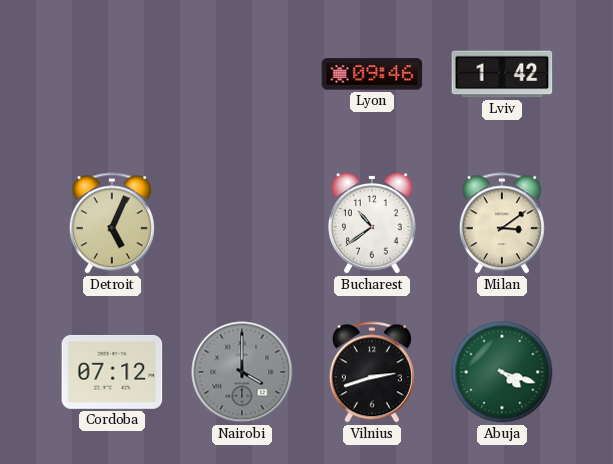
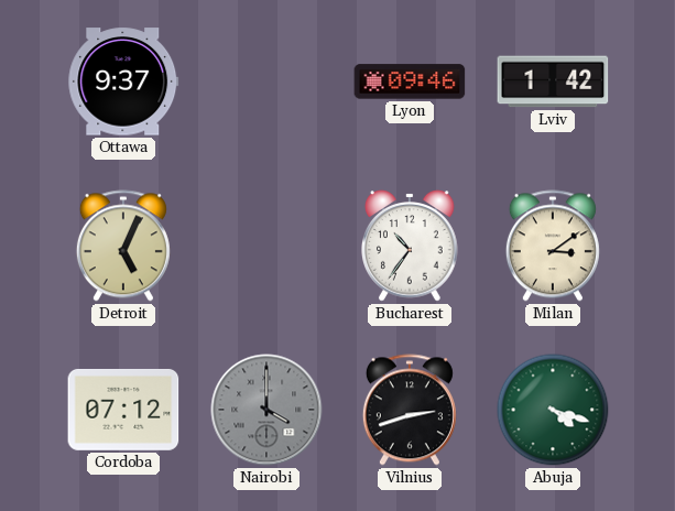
Ottawa: none -> 9:37 (123, 81)
Bucharest: 10:39 -> 10:36 (411, 246)
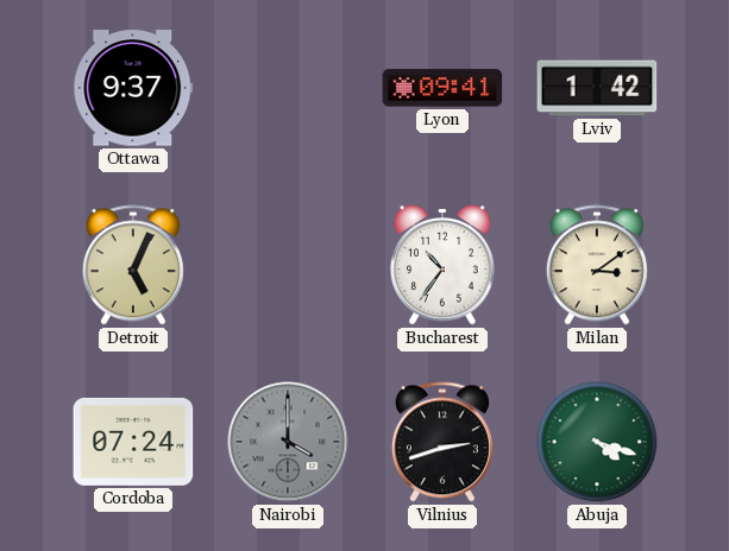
Lyon: 09:46 -> 09:41 (442, 88)
Cordoba: 07:12 -> 07:24 (133, 442)
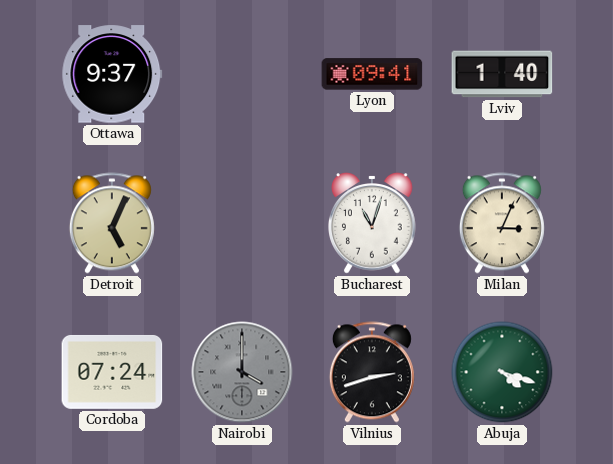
Lviv: 1:42 -> 1:40 (502, 74)
Bucharest: 10:36 -> 11:03 (373, 223)
Milan: 3:09 -> 3:04 (502, 223)
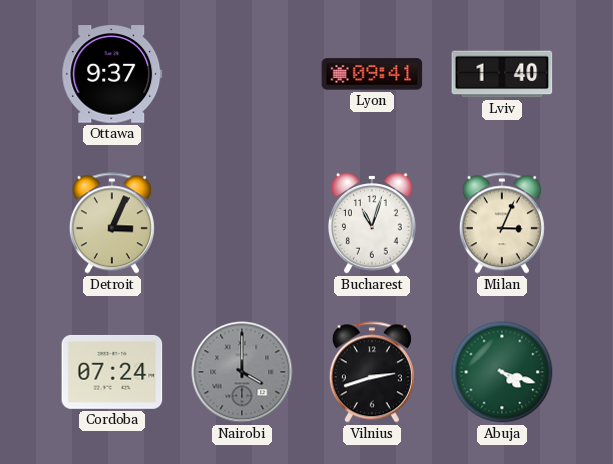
Detroit: 5:04 -> 3:04 (112, 223)
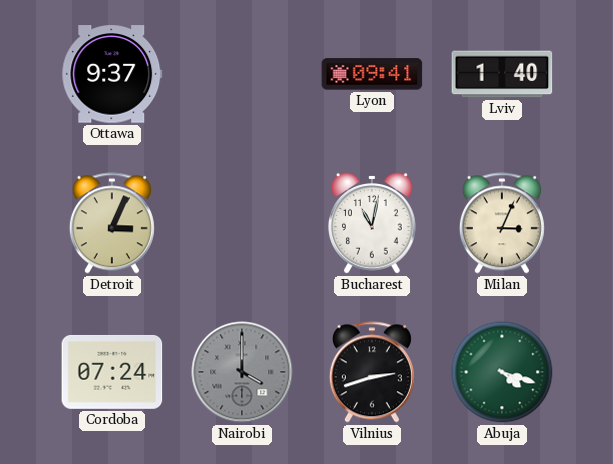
Bucharest: 11:03 -> 11:02 (373, 223)
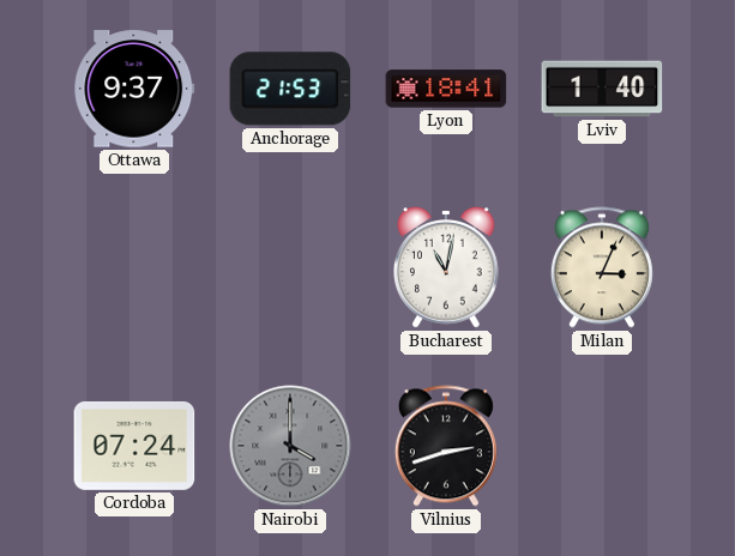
Anchorage: none -> 21:53 (290, 89)
Lyon: 09:41 -> 18:41 (446, 89)
Detroit: 3:04 -> none (112, 223)
Abuja: 4:18 -> none (502, 372)
